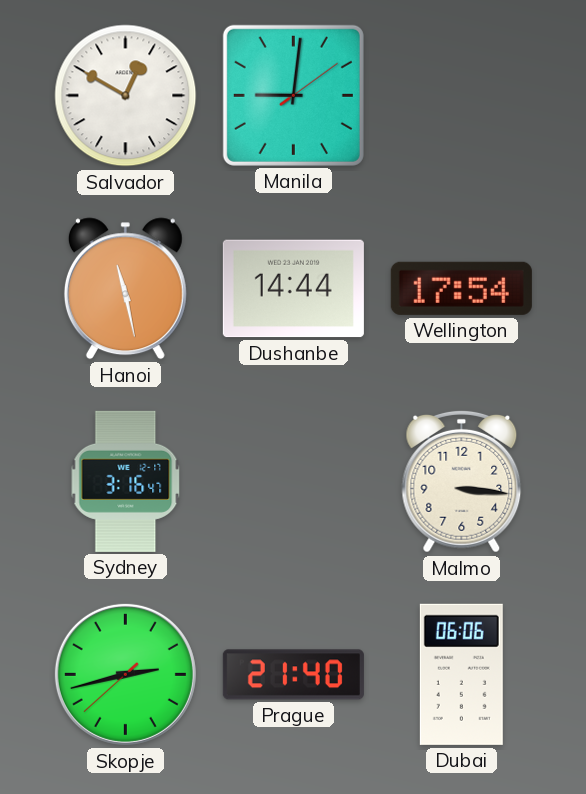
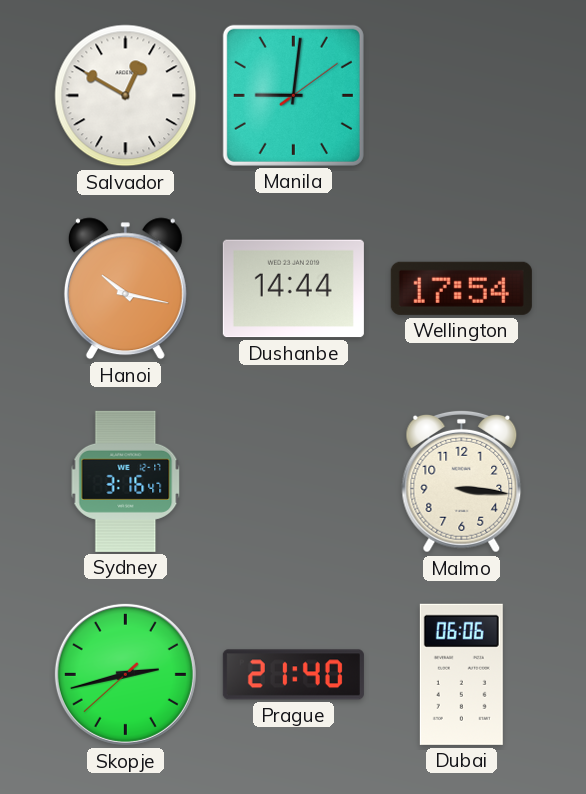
Hanoi: 11:28 -> 10:17 (125, 289)
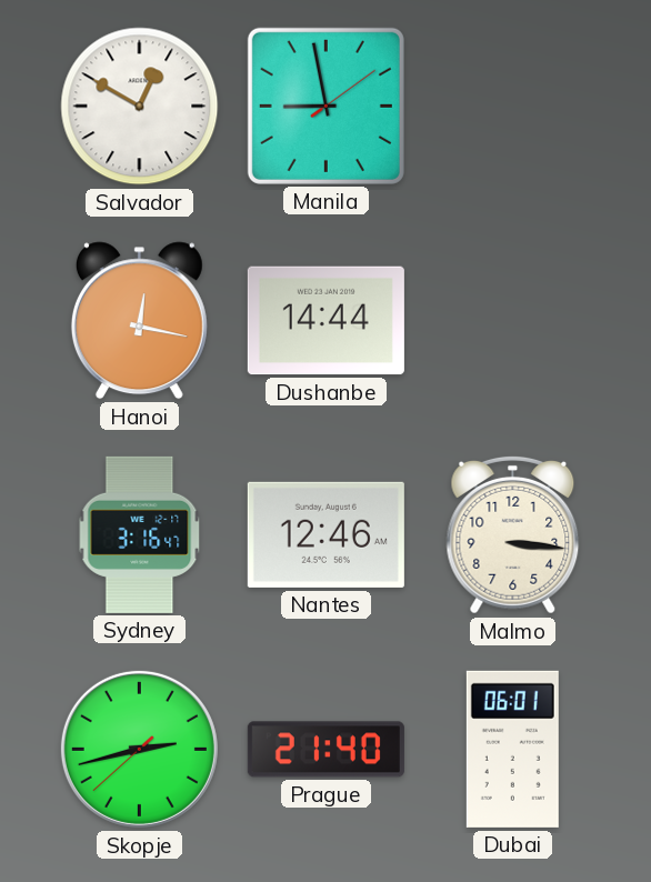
Manila: 9:01 -> 8:58 (325, 106)
Hanoi: 10:17 -> 12:17 (139, 321)
Wellington: 17:54 -> none (461, 288)
Nantes: none -> 12:46 (325, 534)
Dubai: 06:06 -> 06:01 (512, 749)
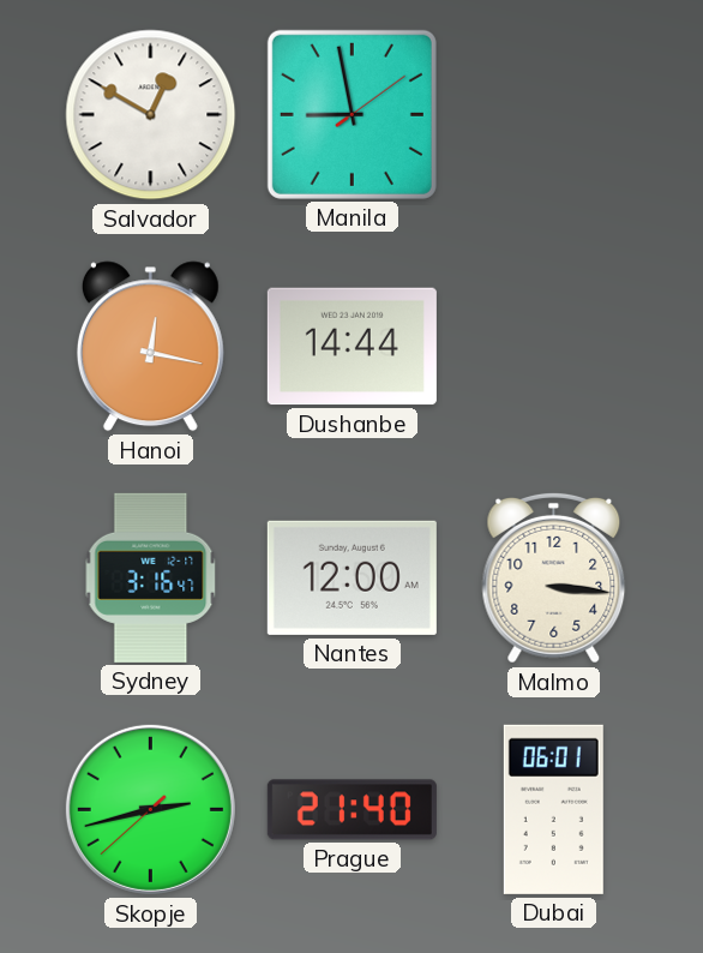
Nantes: 12:46 -> 12:00 (351, 577)
